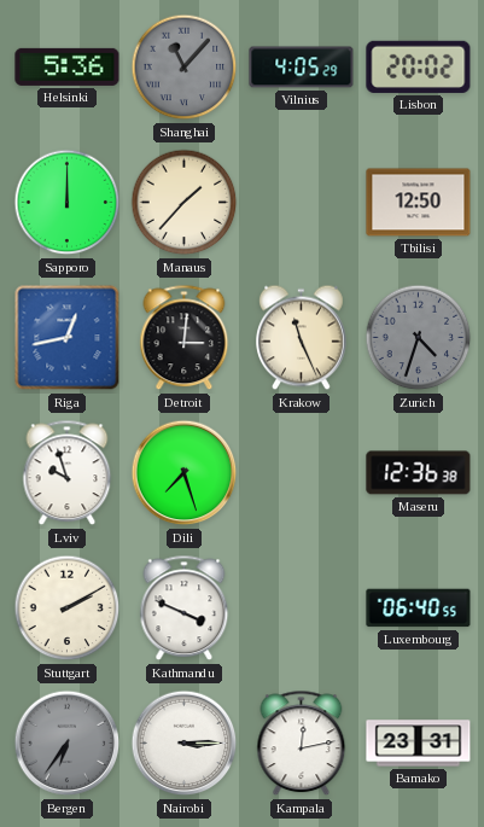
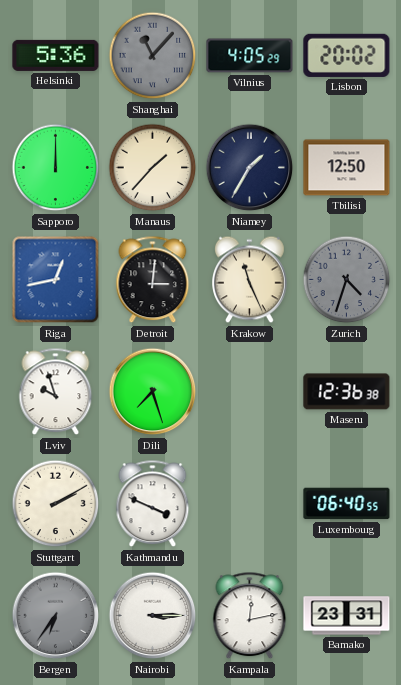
Niamey: none -> 1:35 (250, 168)
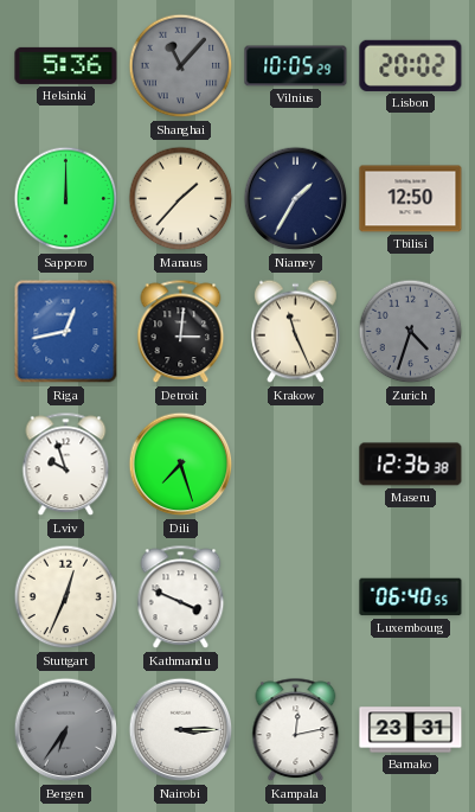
Vilnius: 4:05 -> 10:05 (296, 66)
Stuttgart: 2:10 -> 12:34 (66, 597)
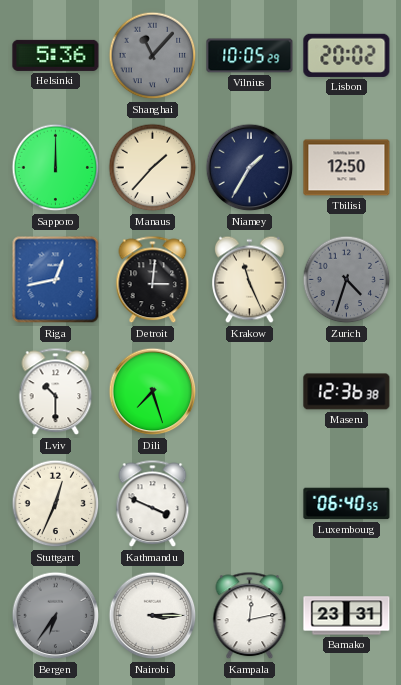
Lviv: 9:57 -> 10:30 (56, 392)
